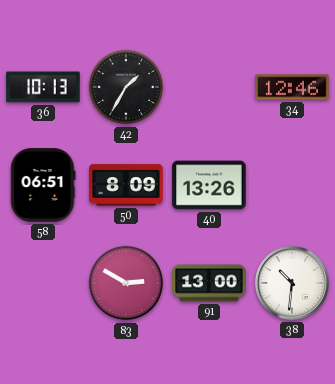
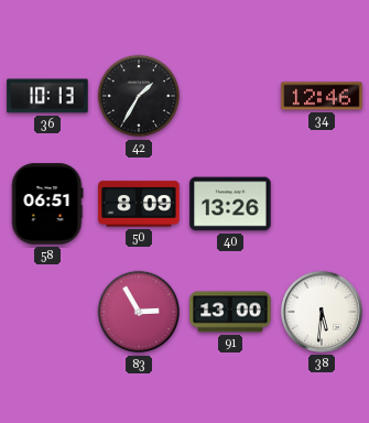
83: 2:50 -> 2:55 (139, 312)
38: 10:31 -> 5:31 (323, 313)
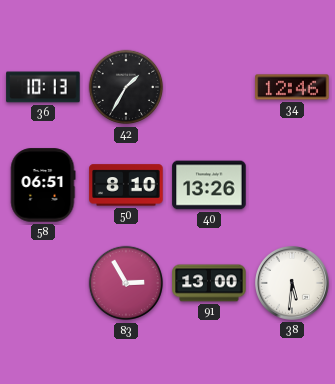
50: 8:09 -> 8:10 (126, 185)
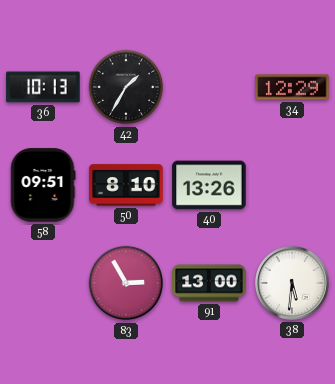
34: 12:46 -> 12:29 (292, 87)
58: 06:51 -> 09:51 (43, 185)
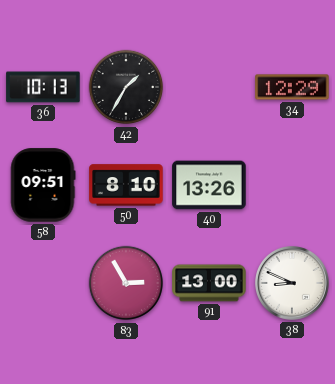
38: 5:31 -> 8:49 (293, 284)
